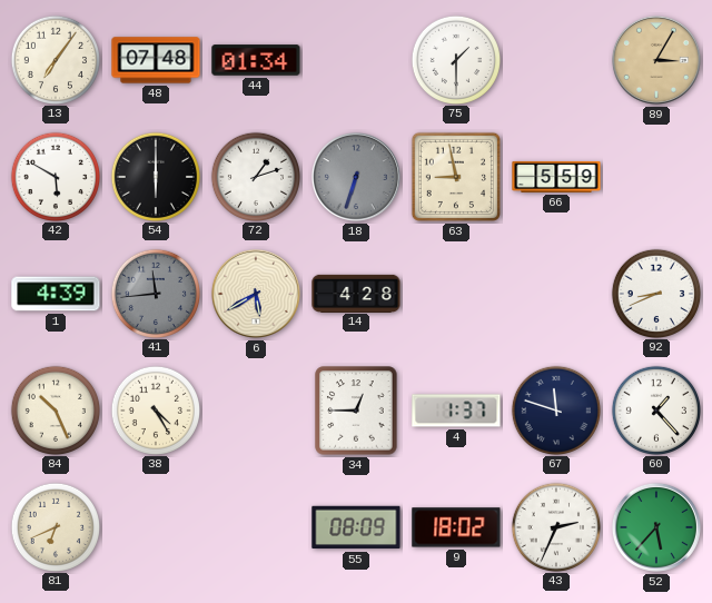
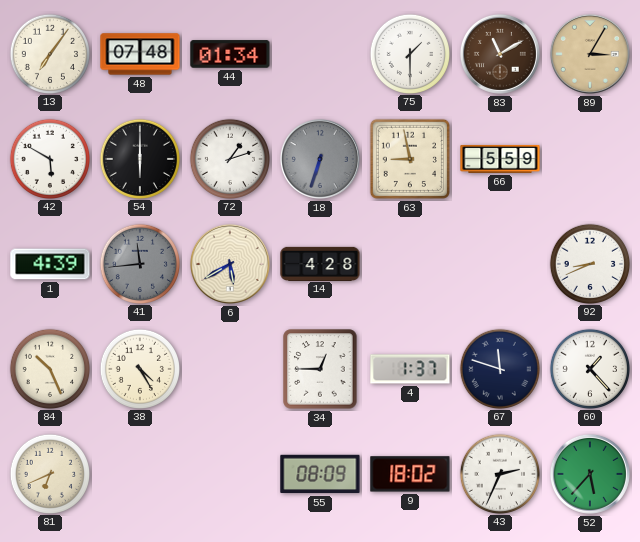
83: none -> 11:10 (500, 54)
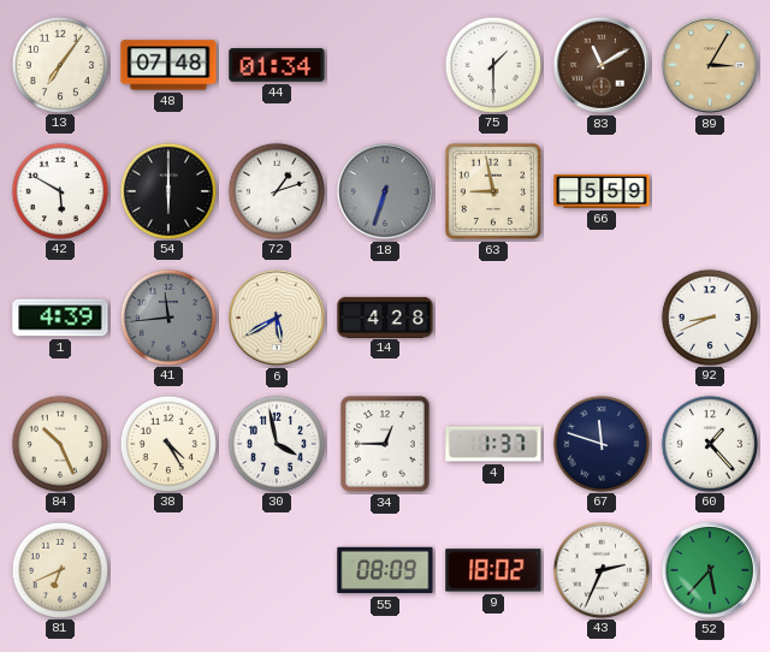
30: none -> 3:58 (276, 443)
